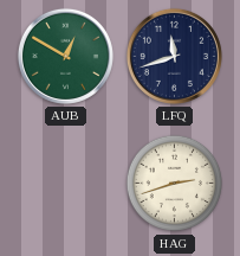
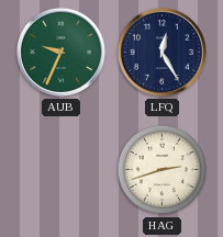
AUB: 12:50 -> 9:34 (60, 52)
LFQ: 11:42 -> 12:25 (161, 52)
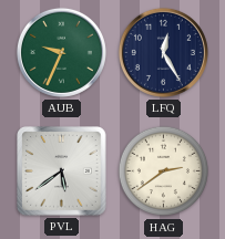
PVL: none -> 5:39 (62, 172)
HAG: 2:42 -> 2:39 (164, 172)
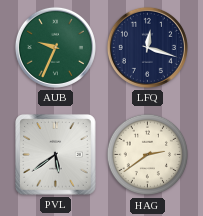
LFQ: 12:25 -> 12:18 (147, 47)
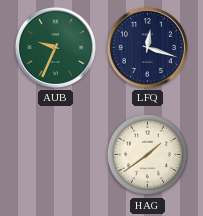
PVL: 5:39 -> none (56, 155)
HAG: 2:39 -> 1:39 (148, 155)
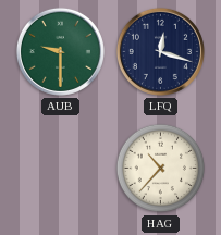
AUB: 9:34 -> 9:30 (60, 51)
HAG: 1:39 -> 10:37 (161, 169)
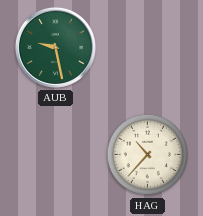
AUB: 9:30 -> 9:28 (55, 47)
LFQ: 12:18 -> none (160, 51)
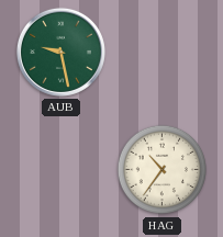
HAG: 10:37 -> 10:36 (163, 170)
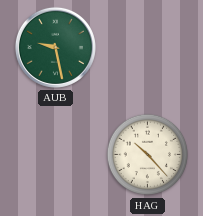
HAG: 10:36 -> 10:23 (148, 155)
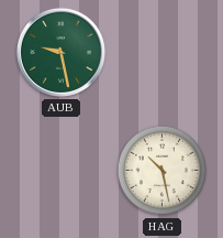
HAG: 10:23 -> 10:28 (163, 171)
